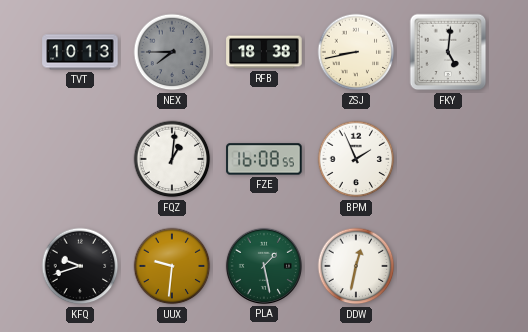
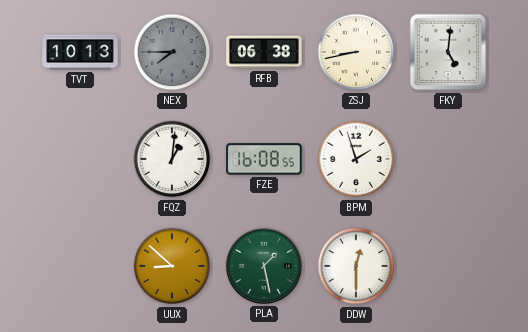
RFB: 18:38 -> 06:38 (264, 52)
BPM: 1:56 -> 1:57 (356, 159)
KFQ: 9:42 -> none (80, 266)
UUX: 9:31 -> 8:52 (172, 266)
DDW: 12:32 -> 12:30 (356, 266)
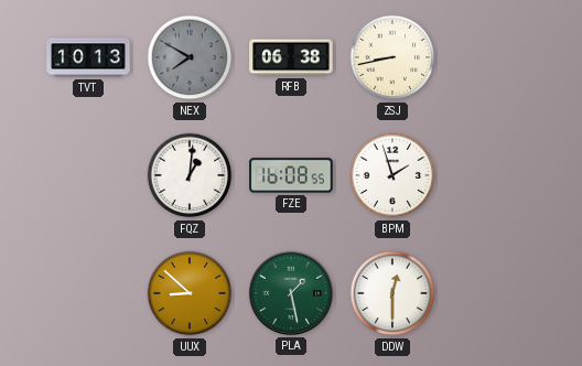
NEX: 7:45 -> 7:50 (190, 57)
FKY: 5:01 -> none (448, 52)
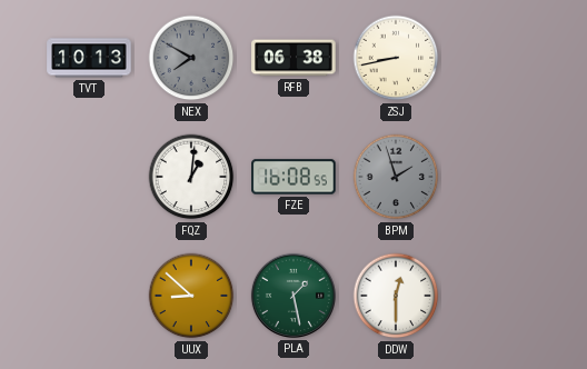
BPM dial: white -> grey (396, 177)
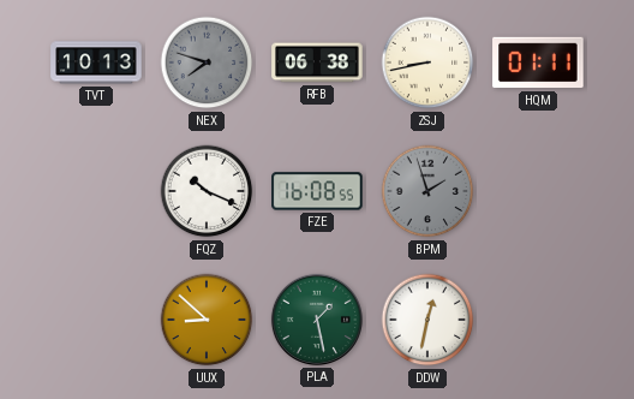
NEX: 7:50 -> 7:48 (207, 62)
HQM: none -> 01:11 (538, 62)
FQZ: 1:01 -> 10:19 (207, 191)
DDW: 12:30 -> 12:32 (427, 320)
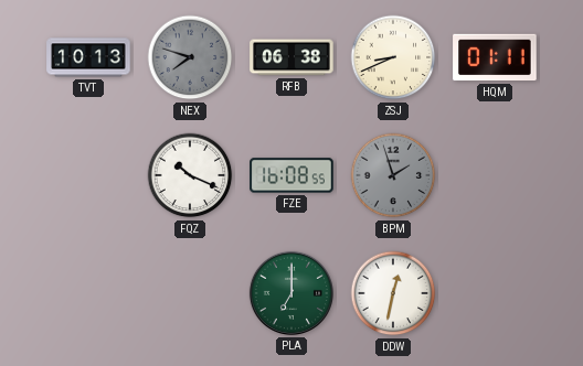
ZSJ: 8:43 -> 8:41 (393, 57)
UUX: 8:52 -> none (207, 320)
PLA: 1:28 -> 7:00 (291, 293)
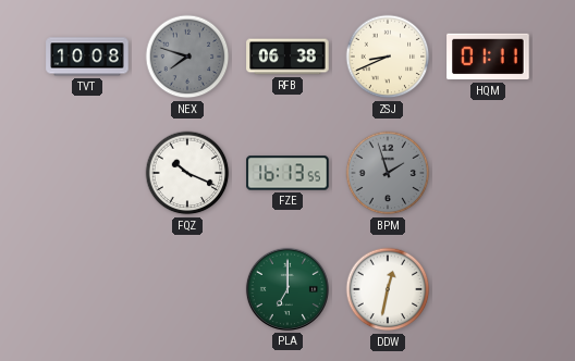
TVT: 10:13 -> 10:08 (87, 57)
FZE: 16:08 -> 16:13 (287, 173)
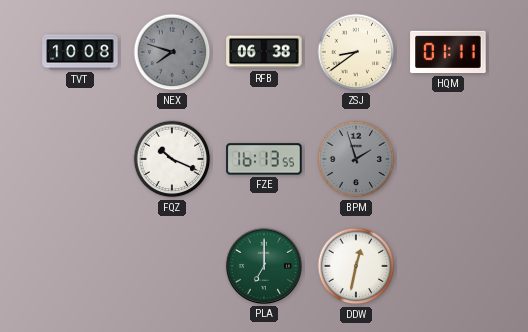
ZSJ: 8:41 -> 8:39 (356, 52)
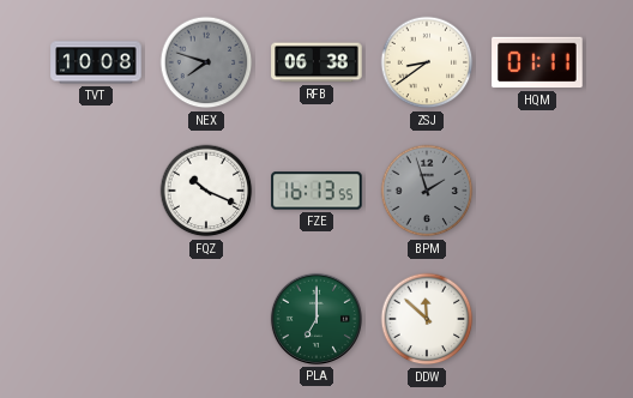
DDW: 12:32 -> 11:52 (427, 319)
